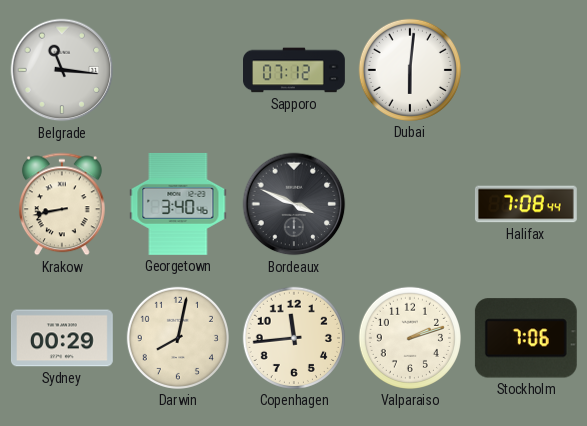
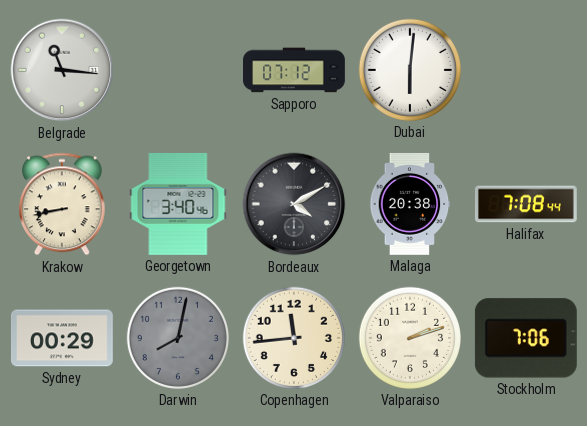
Bordeaux: 3:49 -> 4:10 (294, 204)
Malaga: none -> 20:38 (410, 204)
Darwin dial: cream -> grey (178, 338)
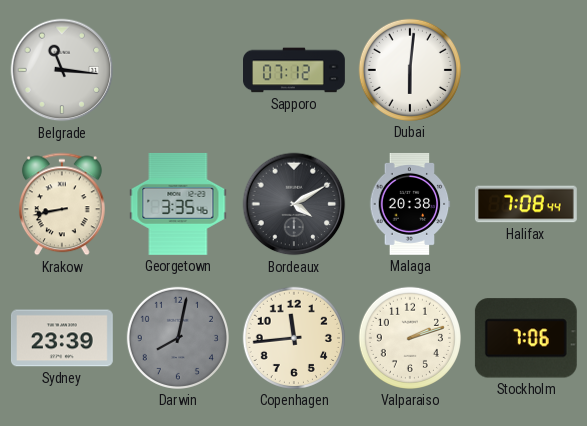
Georgetown: 3:40 -> 3:35 (178, 204)
Sydney: 00:29 -> 23:39 (62, 338)
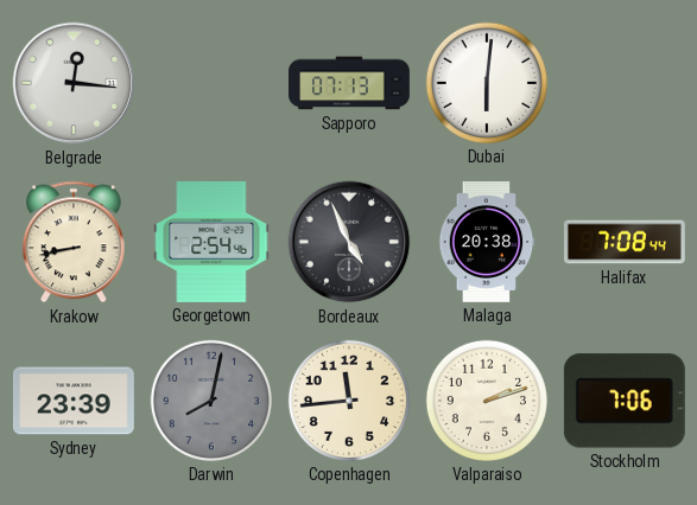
Belgrade: 11:16 -> 12:16 (74, 83)
Sapporo: 07:12 -> 07:13 (350, 83)
Georgetown: 3:35 -> 2:54 (211, 242)
Bordeaux: 4:10 -> 4:56 (349, 242)
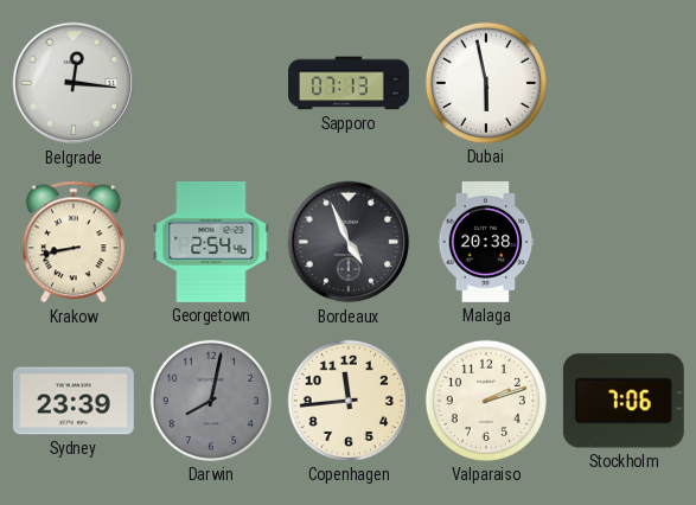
Dubai: 6:01 -> 5:58 (486, 83)
Halifax: 7:08 -> none (625, 242)
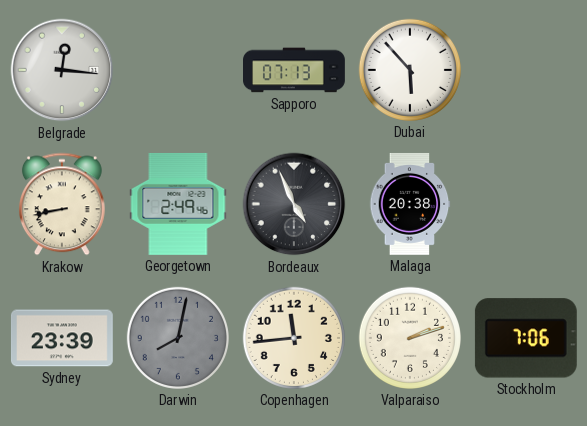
Dubai: 5:58 -> 5:53 (410, 70)
Georgetown: 2:54 -> 2:49 (178, 204)
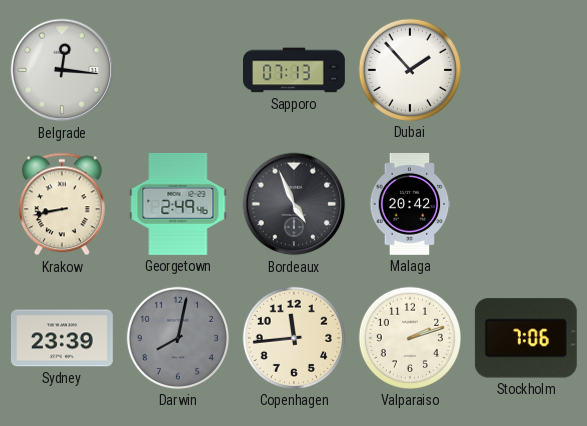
Dubai: 5:53 -> 1:53 (410, 70)
Malaga: 20:38 -> 20:42 (410, 204)
